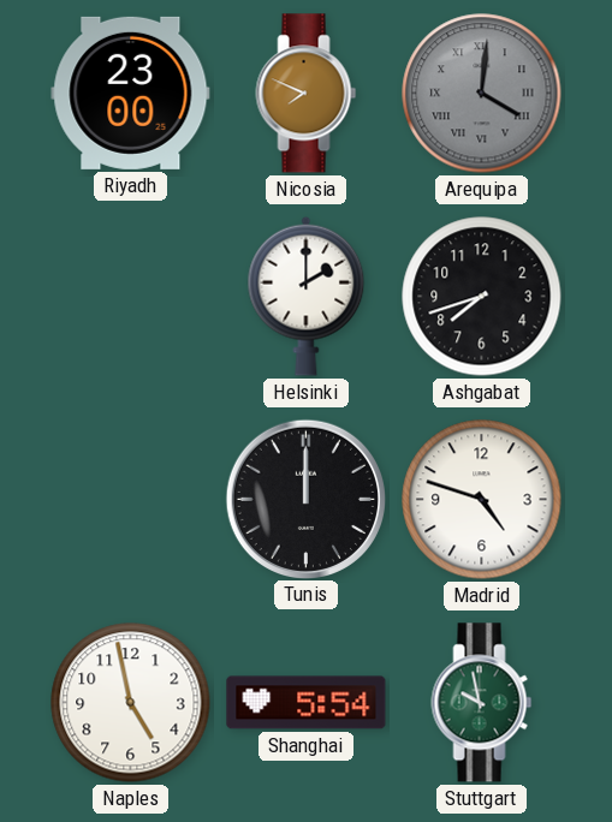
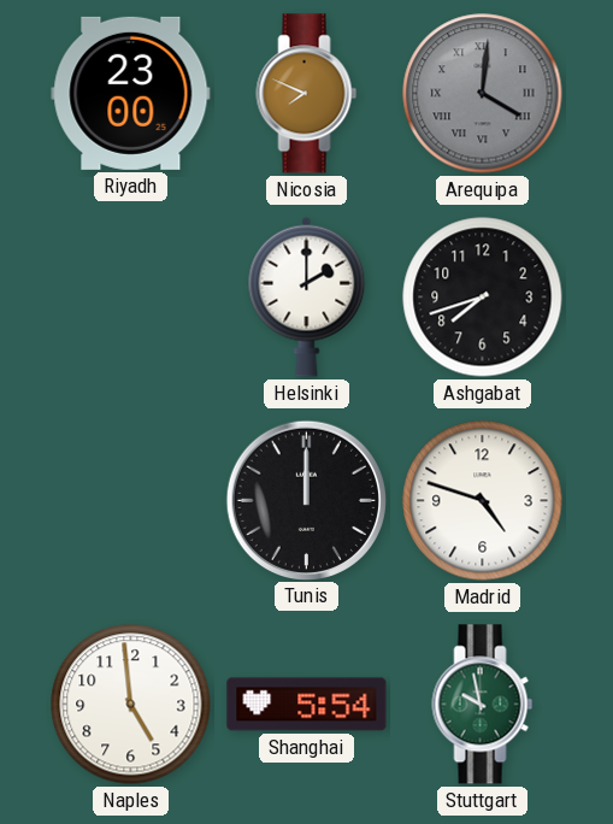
Naples: 4:58 -> 4:59 (131, 705)
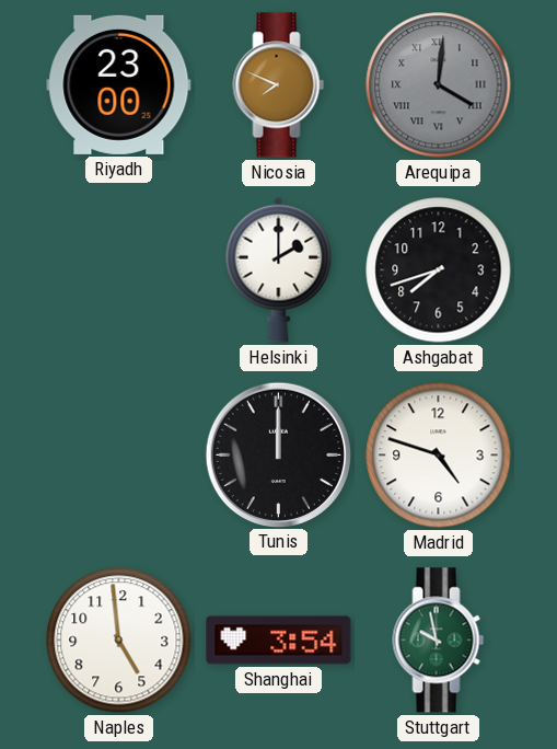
Shanghai: 5:54 -> 3:54 (279, 641)
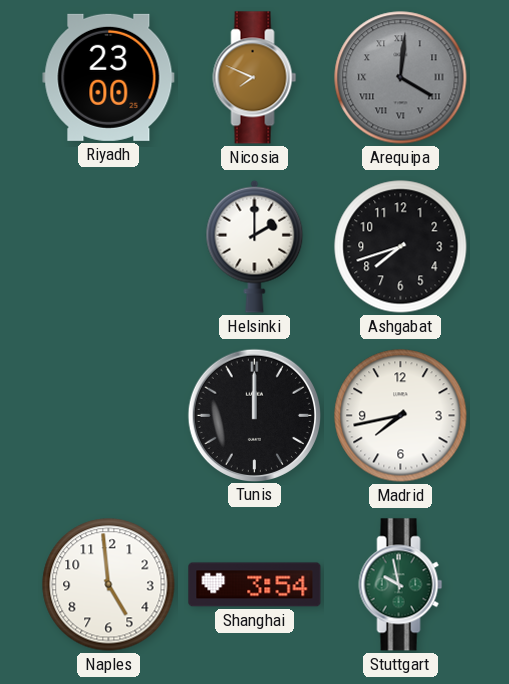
Madrid: 4:48 -> 7:43 (401, 416)
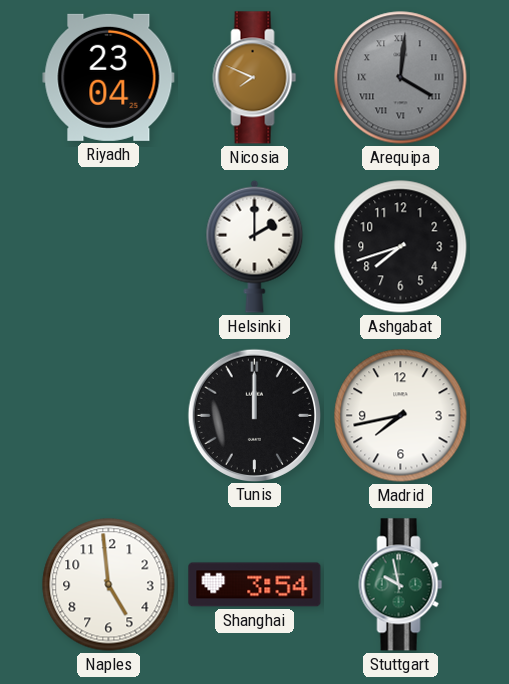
Riyadh: 23:00 -> 23:04 (109, 77)
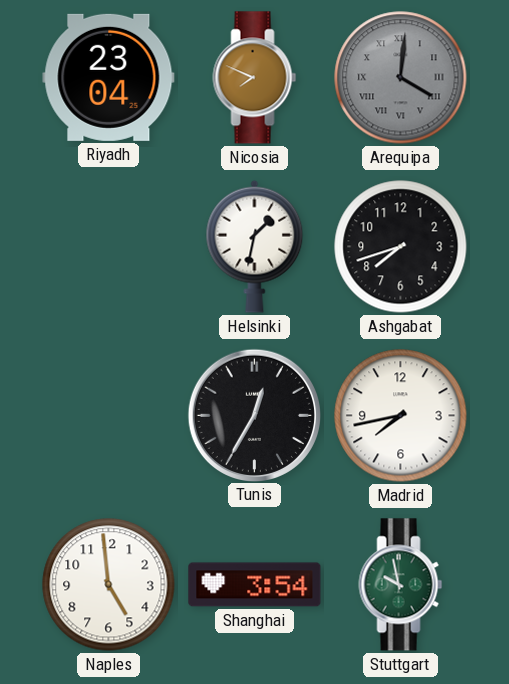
Helsinki: 2:00 -> 1:32 (255, 246)
Tunis: 12:00 -> 12:35 (254, 415)
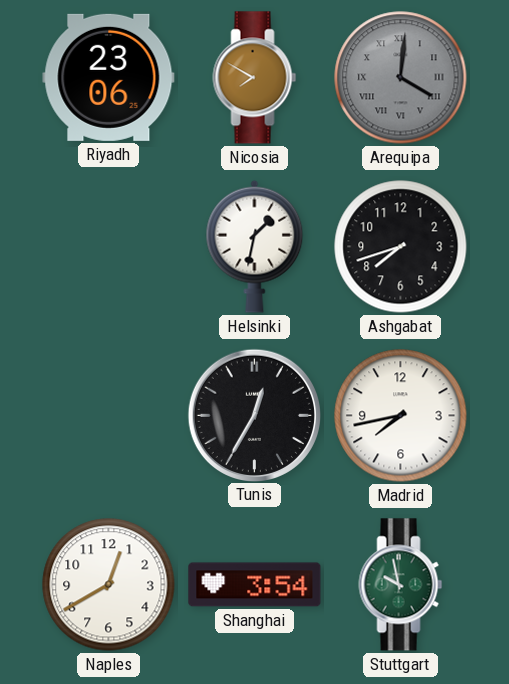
Riyadh: 23:04 -> 23:06 (109, 77)
Nicosia: 7:49 -> 7:50 (255, 78)
Naples: 4:59 -> 12:40 (109, 585)
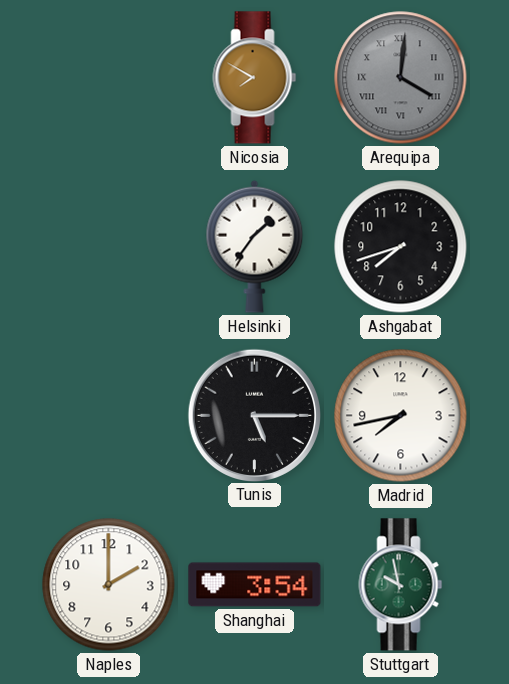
Riyadh: 23:06 -> none (109, 77)
Helsinki: 1:32 -> 1:36 (255, 246)
Tunis: 12:35 -> 5:15 (254, 415)
Naples: 12:40 -> 2:00 (109, 585)
